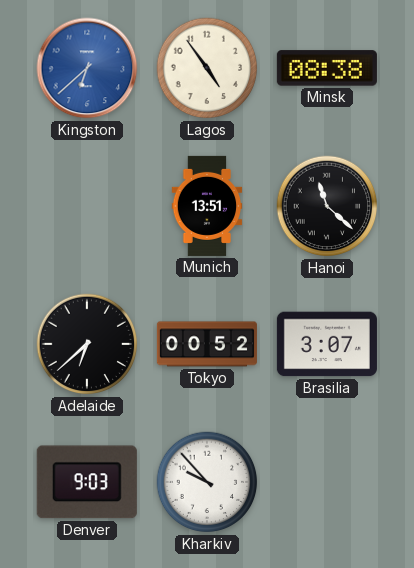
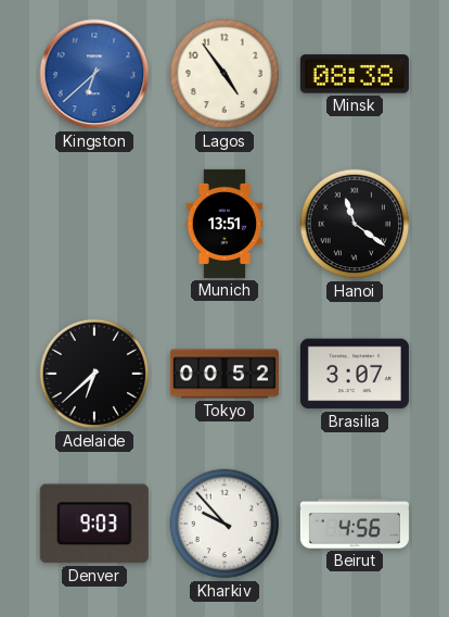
Hanoi: 11:22 -> 11:21 (355, 224)
Beirut: none -> 4:56 (355, 524)
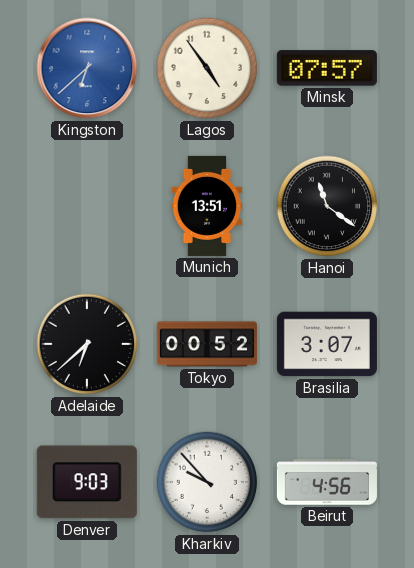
Minsk: 08:38 -> 07:57 (327, 68)
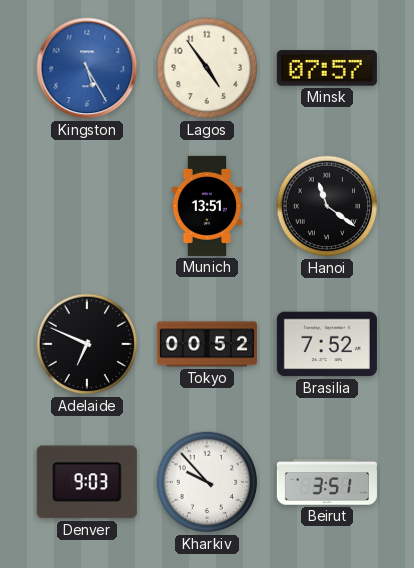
Kingston: 6:38 -> 5:25 (87, 68)
Adelaide: 6:38 -> 6:49 (87, 344)
Brasilia: 3:07 -> 7:52 (327, 344)
Beirut: 4:56 -> 3:51 (327, 482)
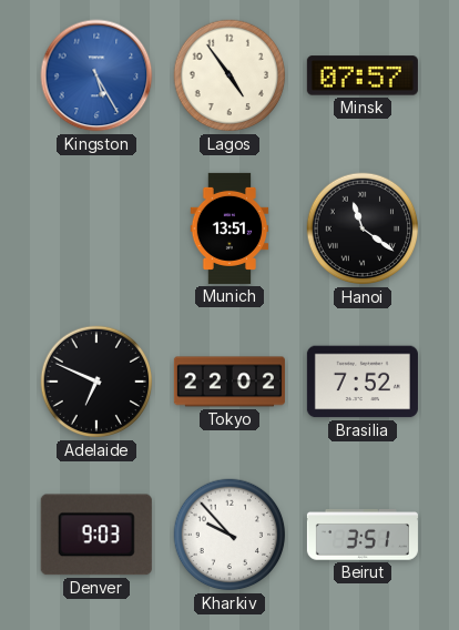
Tokyo: 00:52 -> 22:02 (229, 382)
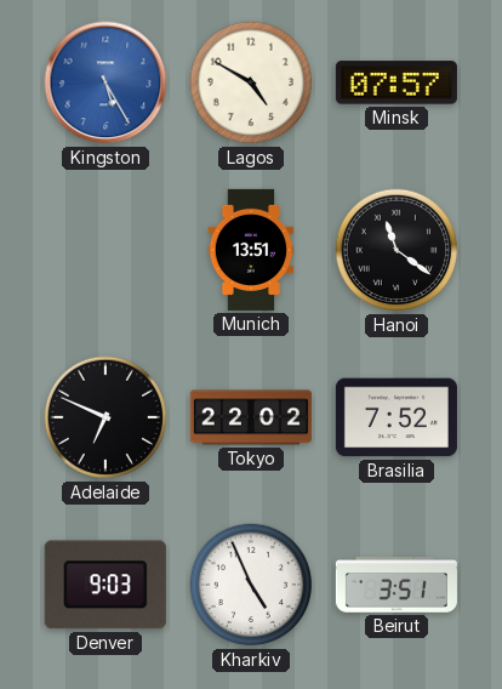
Lagos: 4:54 -> 4:50 (251, 82)
Kharkiv: 9:53 -> 4:56 (251, 585)
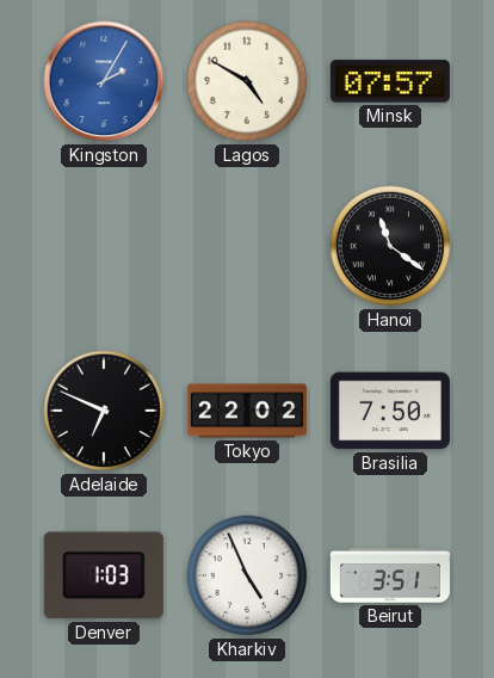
Kingston: 5:25 -> 2:05 (104, 81)
Munich: 13:51 -> none (251, 250)
Brasilia: 7:52 -> 7:50 (390, 411)
Denver: 9:03 -> 1:03 (104, 575)
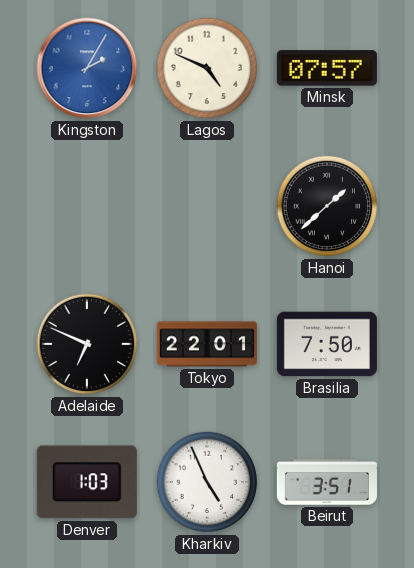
Lagos: 4:50 -> 4:49 (207, 68)
Hanoi: 11:21 -> 1:38 (327, 206)
Tokyo: 22:02 -> 22:01 (207, 344)
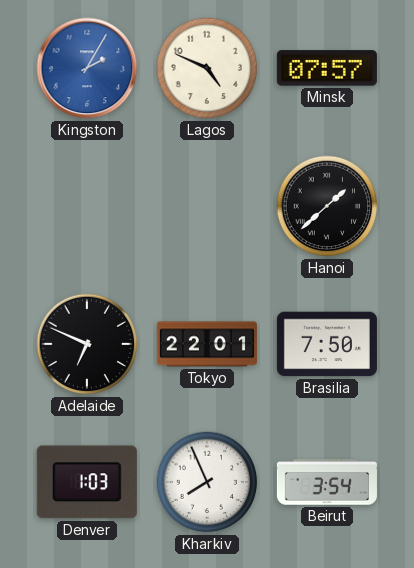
Kharkiv: 4:56 -> 7:56 (207, 482)
Beirut: 3:51 -> 3:54 (327, 482)
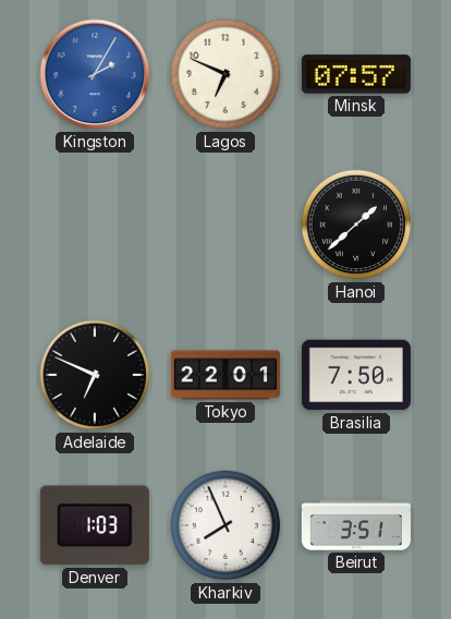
Lagos: 4:49 -> 6:49 (225, 74)
Beirut: 3:54 -> 3:51 (356, 525)
